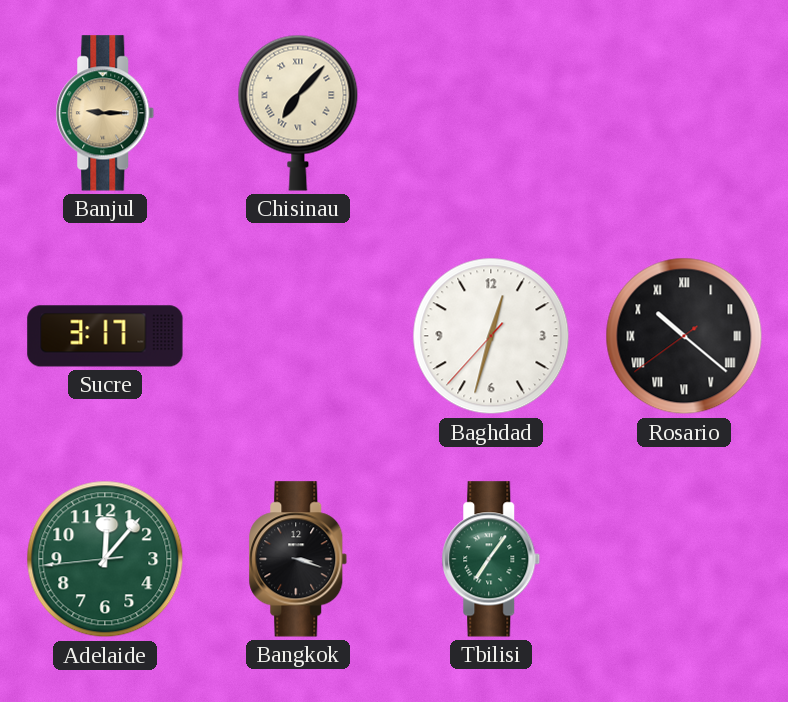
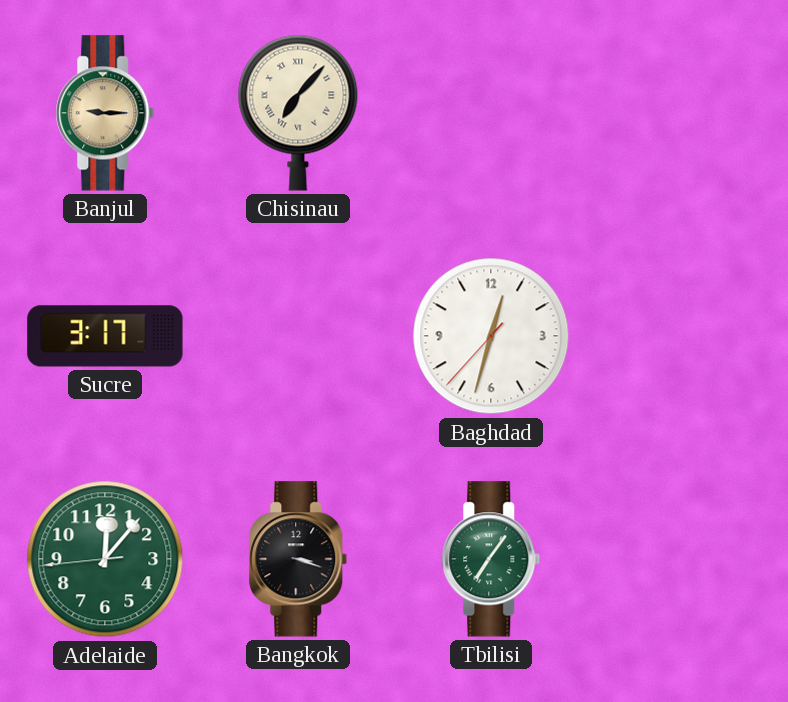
Rosario: 10:21 -> none (684, 336)
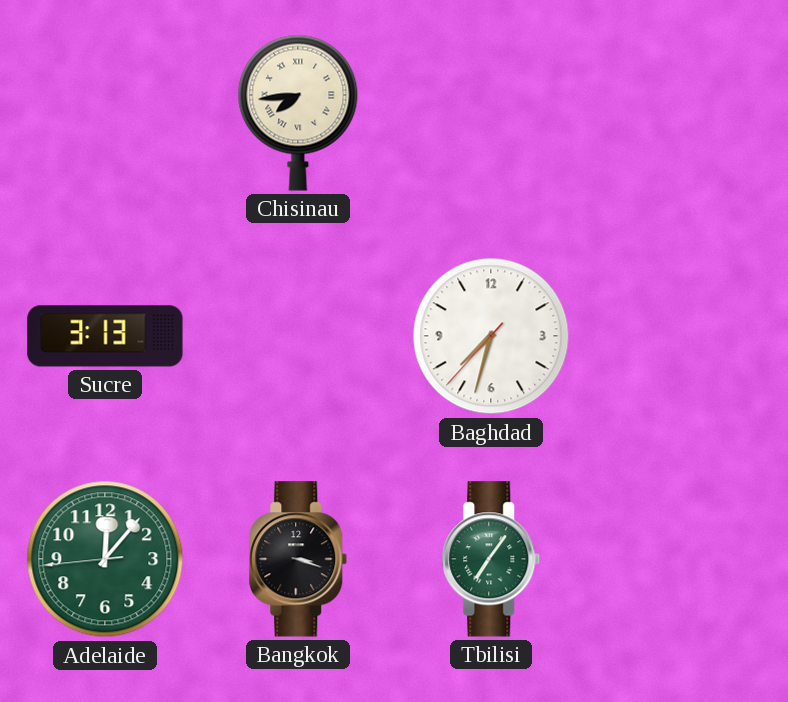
Banjul: 9:15 -> none (105, 113)
Chisinau: 7:07 -> 7:44 (298, 113)
Sucre: 3:17 -> 3:13 (105, 336)
Baghdad: 12:32 -> 7:32 (491, 336)
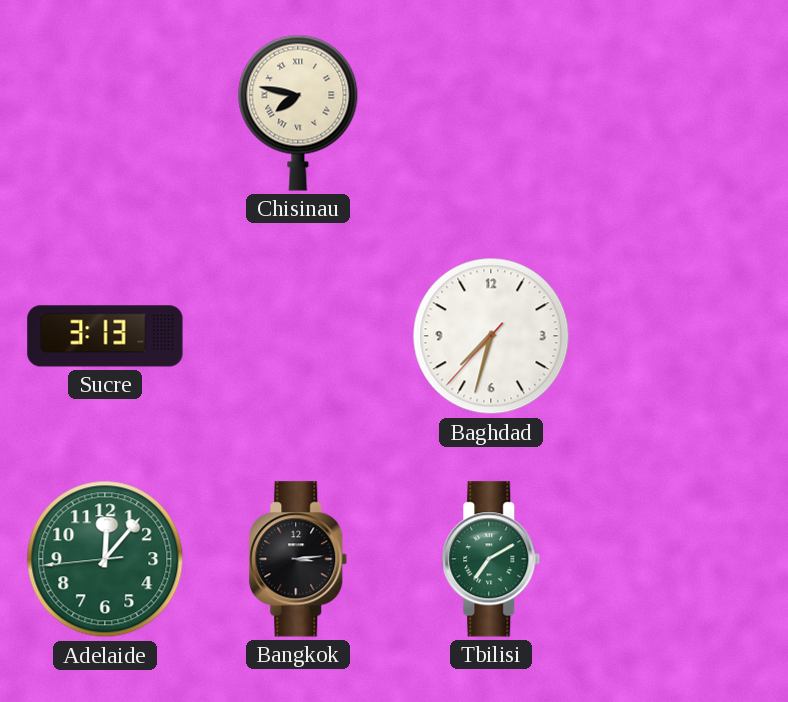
Chisinau: 7:44 -> 7:47 (298, 113)
Bangkok: 3:18 -> 3:14 (298, 559)
Tbilisi: 7:06 -> 7:10 (491, 559)
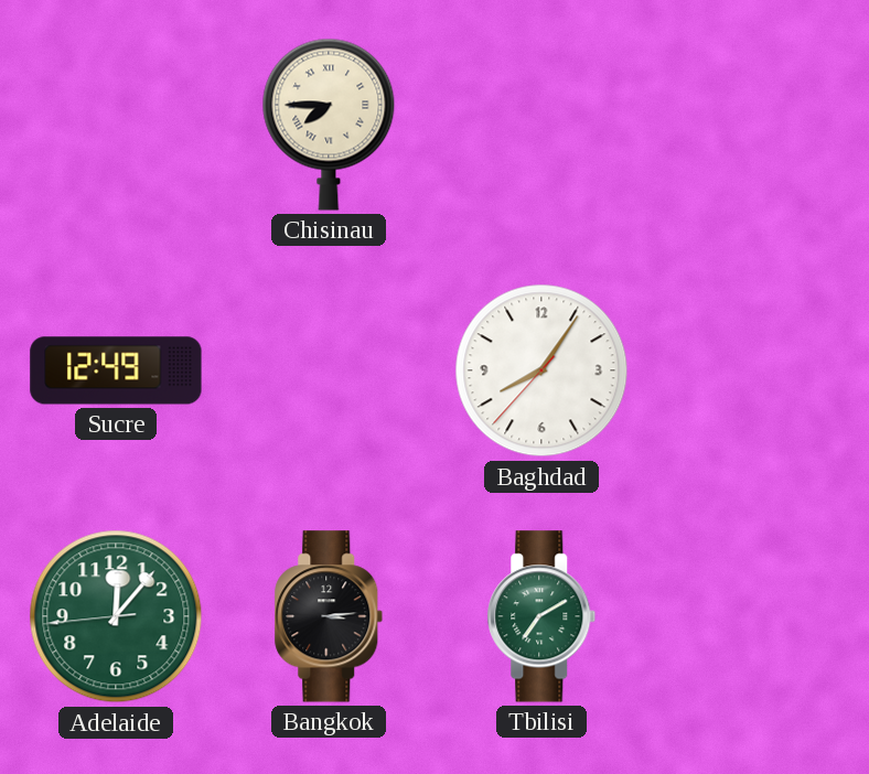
Chisinau: 7:47 -> 7:45 (329, 125)
Sucre: 3:13 -> 12:49 (116, 370)
Baghdad: 7:32 -> 8:05 (541, 370)
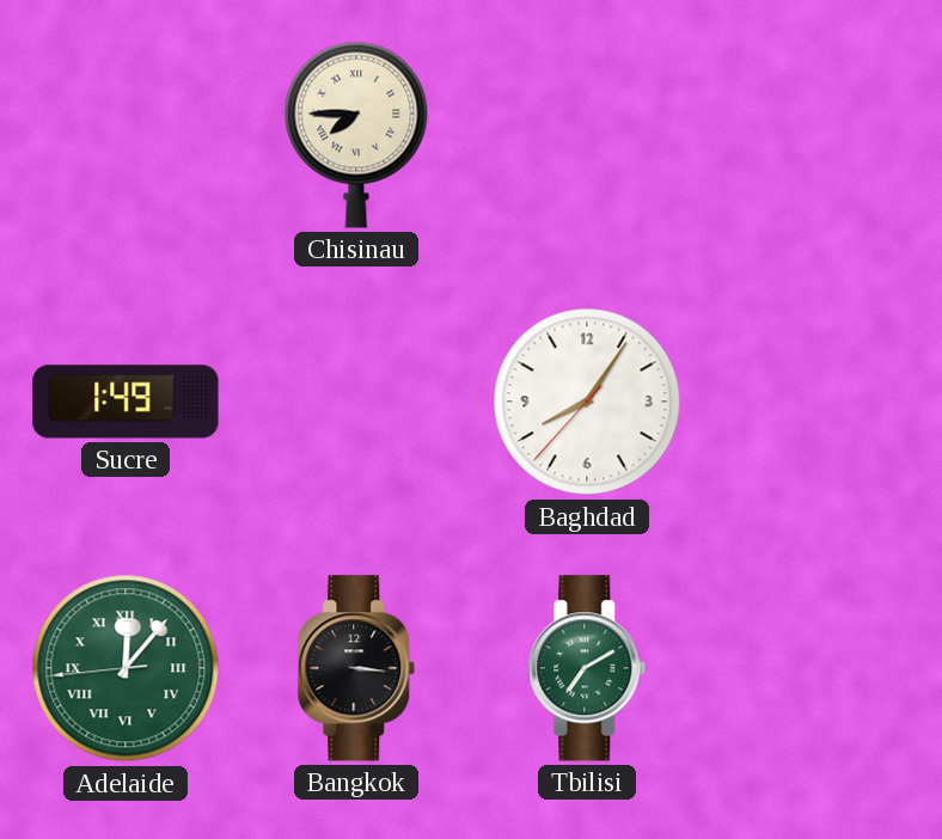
Sucre: 12:49 -> 1:49 (126, 402)
Adelaide numerals: Arabic -> Roman (126, 668)
Bangkok: 3:14 -> 3:16 (356, 668)
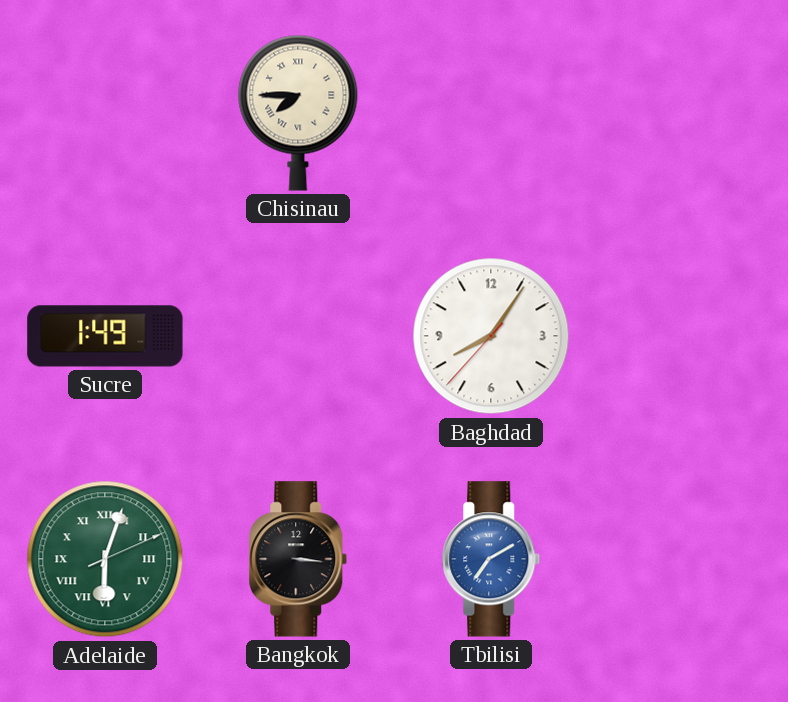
Adelaide: 12:06 -> 6:03 (105, 559)
Tbilisi dial: green -> blue (491, 559)
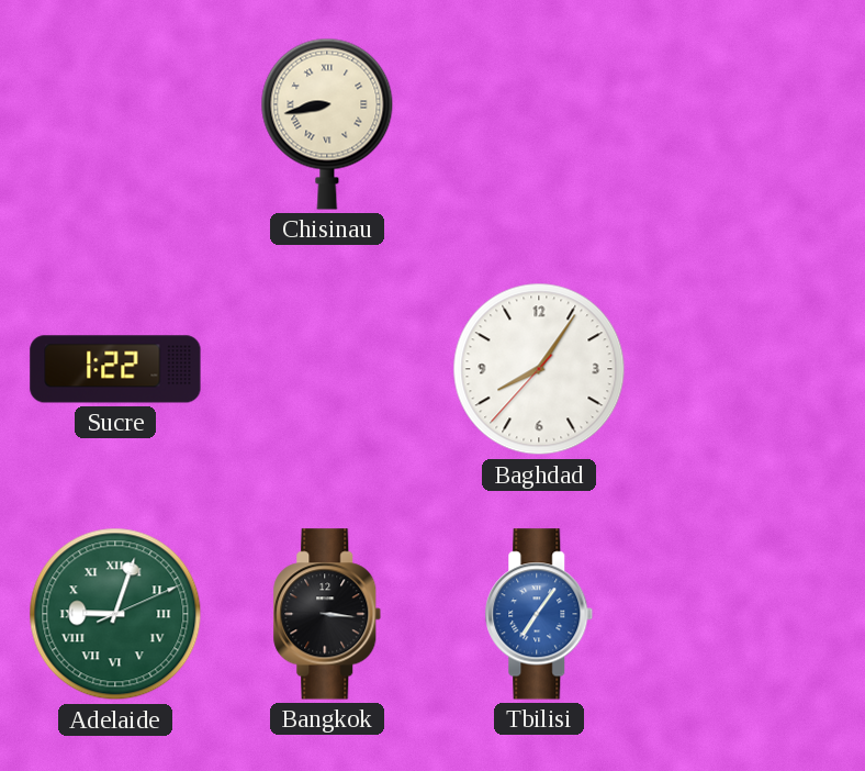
Chisinau: 7:45 -> 8:43 (327, 124)
Sucre: 1:49 -> 1:22 (115, 369)
Adelaide: 6:03 -> 9:03 (115, 614)
Tbilisi: 7:10 -> 7:06 (539, 614)
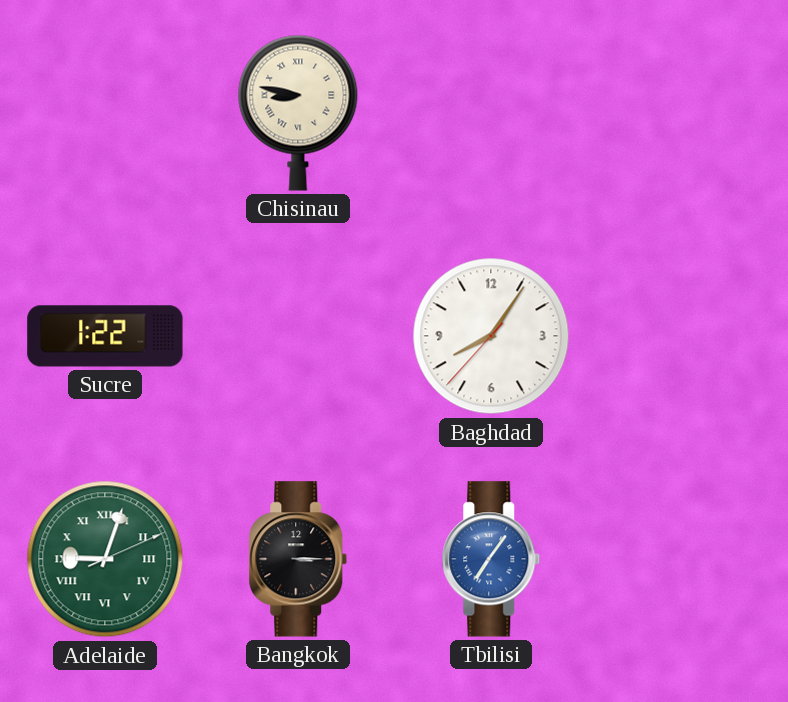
Chisinau: 8:43 -> 8:47 (298, 113)
Bangkok: 3:16 -> 3:15 (298, 559)
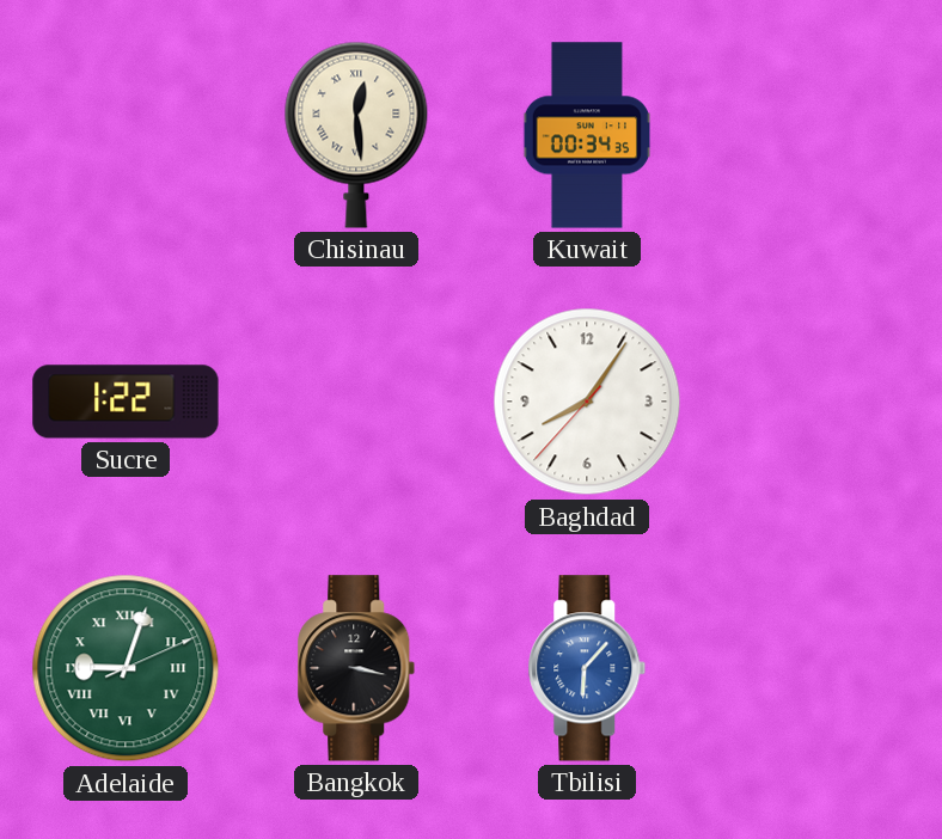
Chisinau: 8:47 -> 12:29 (356, 135)
Kuwait: none -> 00:34 (587, 135)
Bangkok: 3:15 -> 3:17 (356, 668)
Tbilisi: 7:06 -> 6:07 (587, 668)
